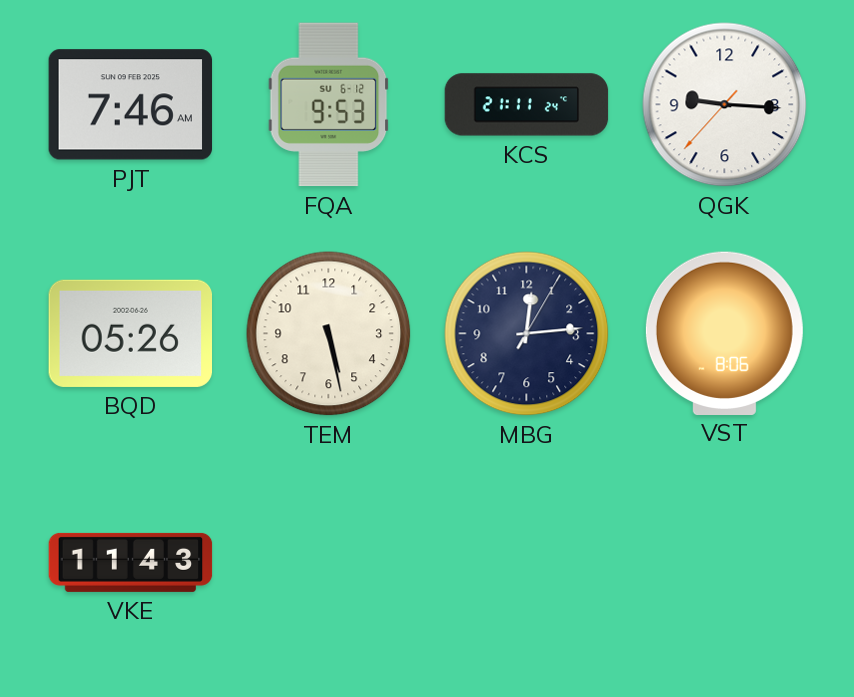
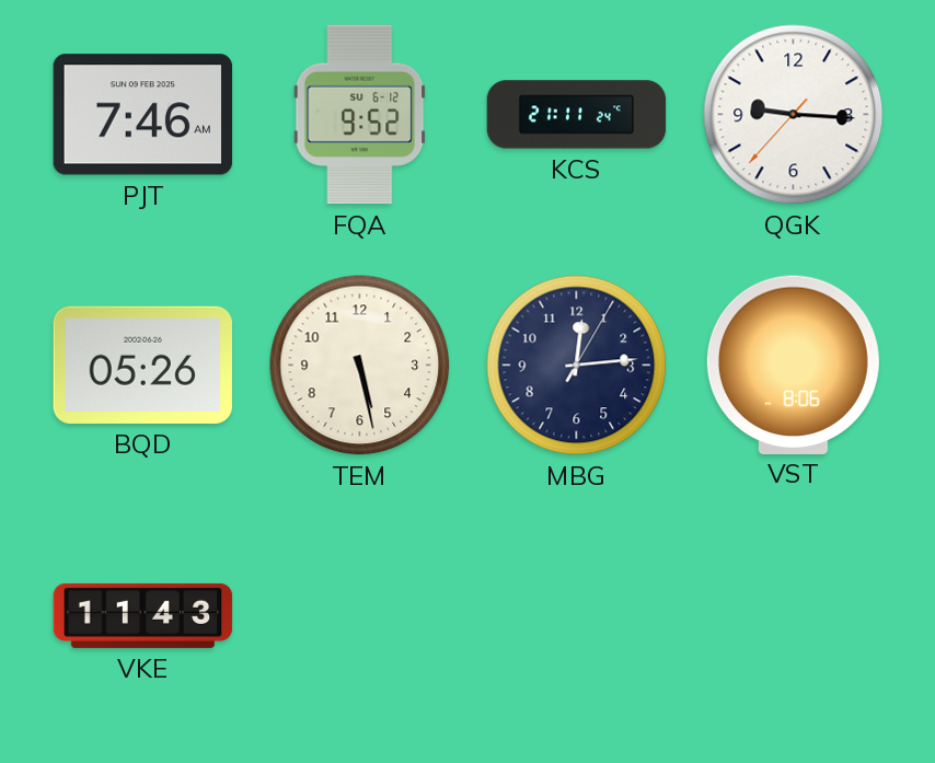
FQA: 9:53 -> 9:52 (360, 115)
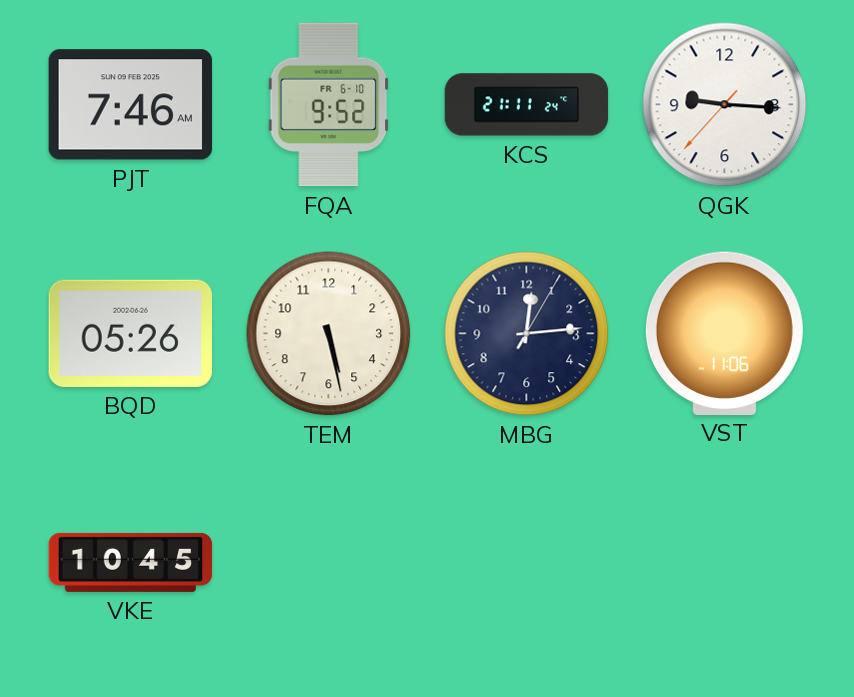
FQA date: SU 6-12 -> FR 6-10 (329, 105)
VST: 8:06 -> 11:06 (724, 333)
VKE: 11:43 -> 10:45 (131, 562)
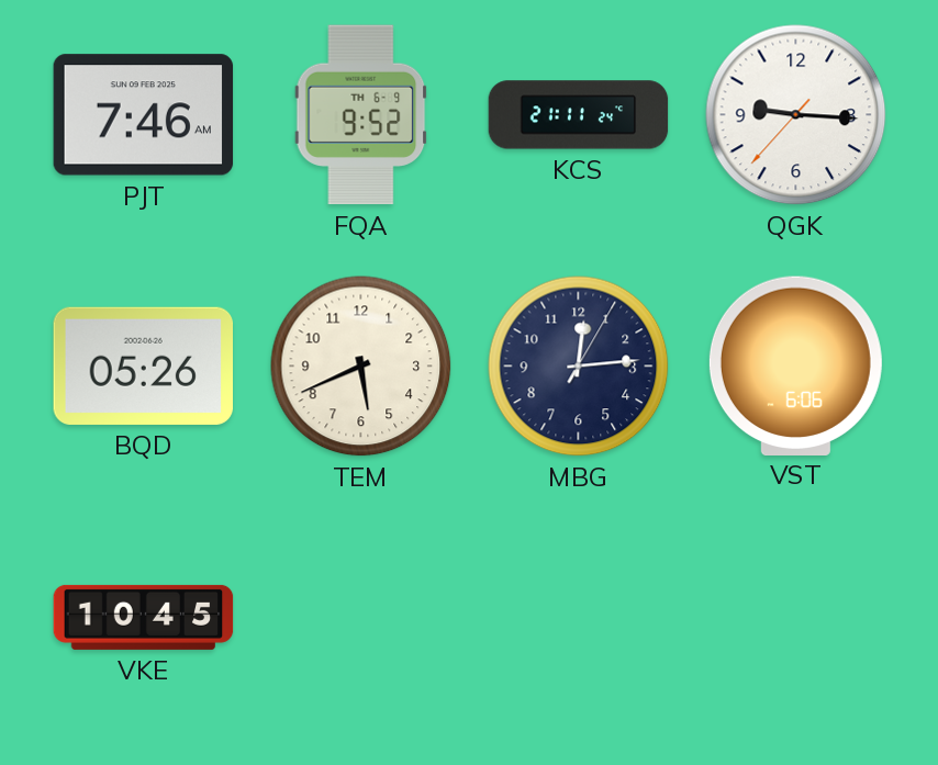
FQA date: FR 6-10 -> TH 6-9 (361, 115)
TEM: 5:28 -> 5:41 (361, 367)
VST: 11:06 -> 6:06 (795, 365)
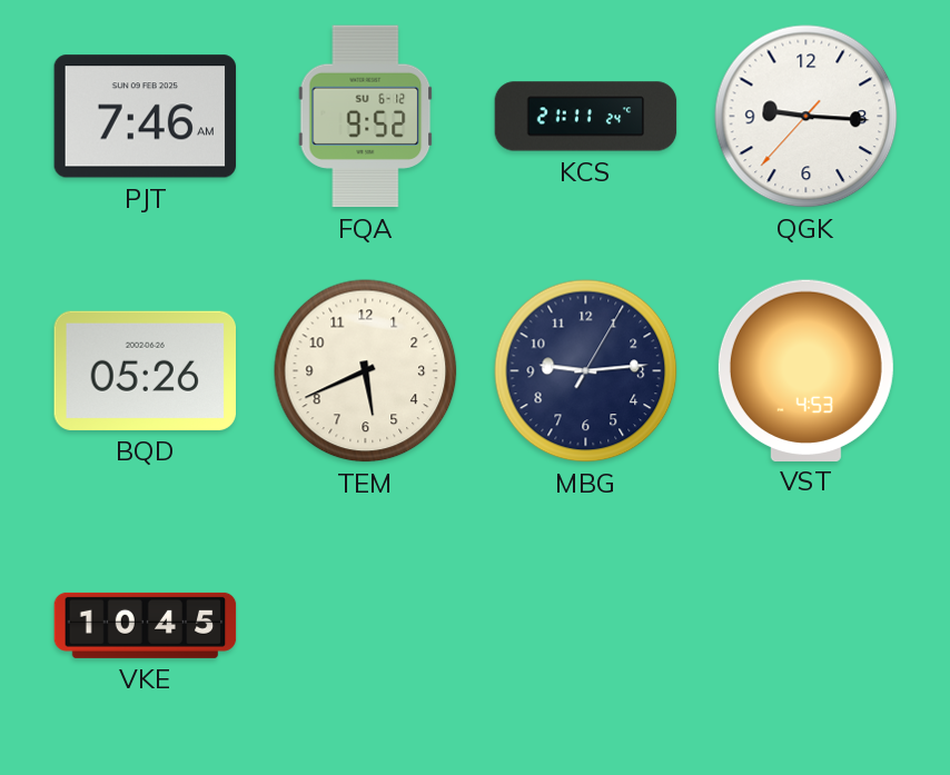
FQA date: TH 6-9 -> SU 6-12 (366, 117)
MBG: 12:14 -> 9:14 (586, 371)
VST: 6:06 -> 4:53 (805, 370)
